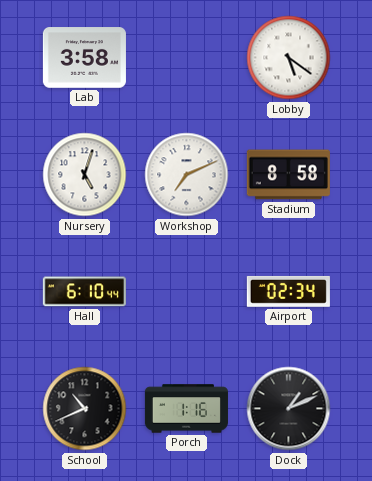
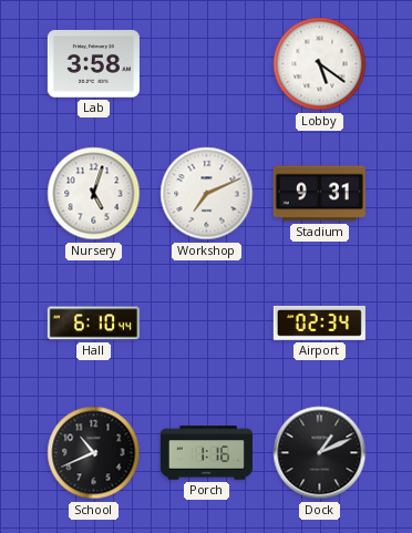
Stadium: 8:58 -> 9:31 (319, 194)
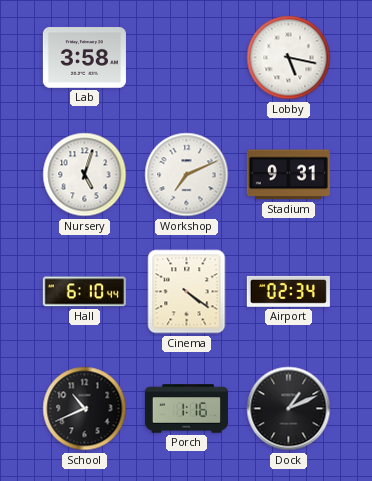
Lobby: 5:21 -> 5:17 (289, 58)
Cinema: none -> 4:21 (187, 292)
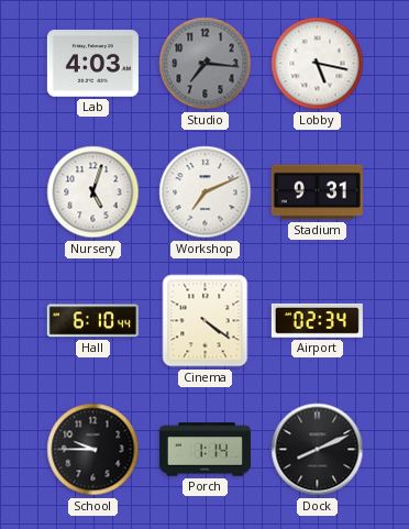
Lab: 3:58 -> 4:03 (92, 64)
Studio: none -> 7:16 (206, 64)
School: 10:41 -> 9:45 (93, 450)
Porch: 1:16 -> 1:14 (204, 450)
Dock: 1:11 -> 8:11 (318, 450)
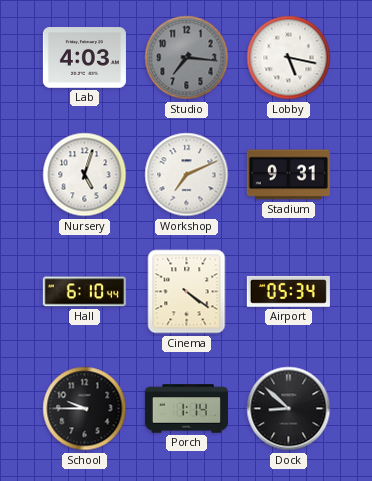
Airport: 02:34 -> 05:34 (288, 291)
Dock: 8:11 -> 8:52 (289, 409)
